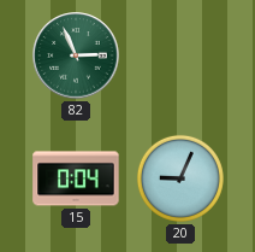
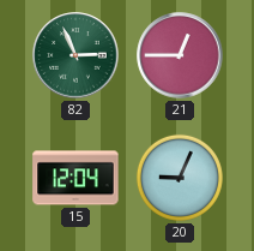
21: none -> 12:45 (180, 55)
15: 0:04 -> 12:04 (75, 178)
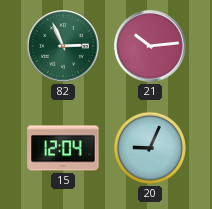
21: 12:45 -> 10:14 (150, 46)
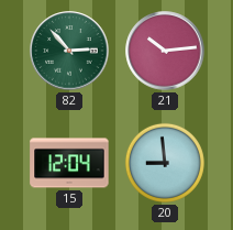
82: 2:56 -> 2:53 (69, 51)
20: 9:04 -> 8:59 (165, 163)
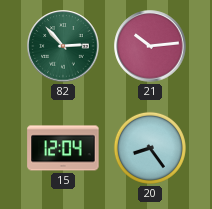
20: 8:59 -> 8:24 (150, 148)
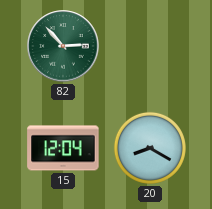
21: 10:14 -> none (150, 46)
20: 8:24 -> 8:20 (150, 148)
